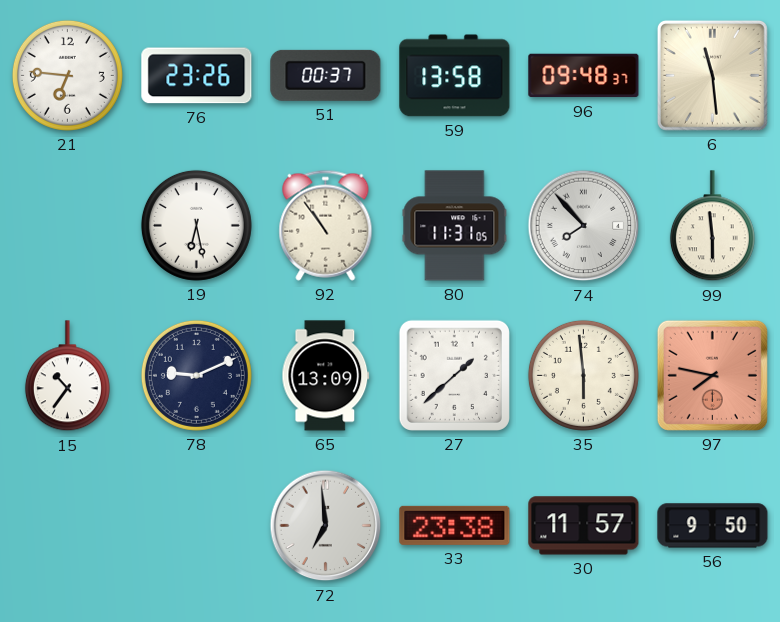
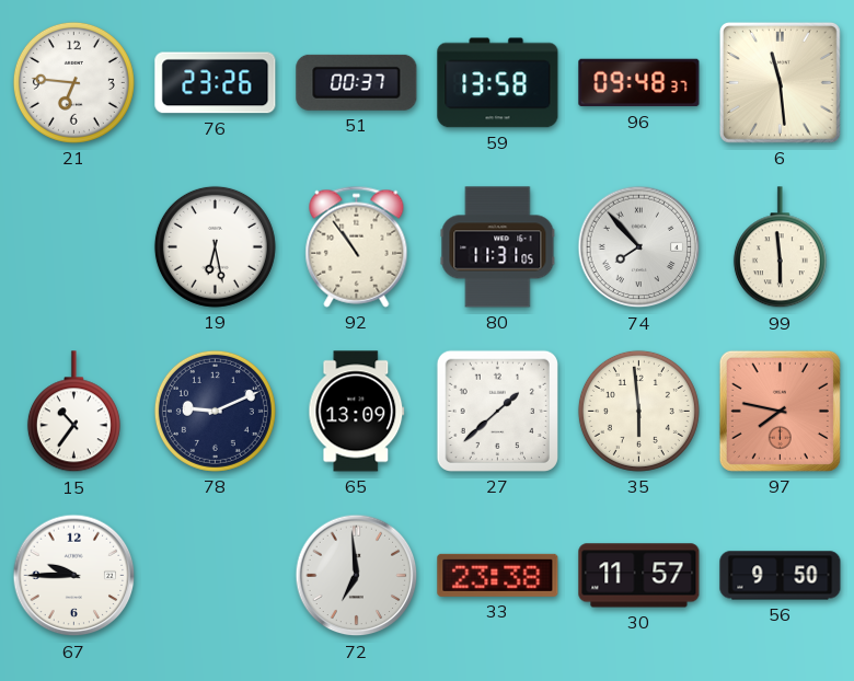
67: none -> 9:45 (74, 576)
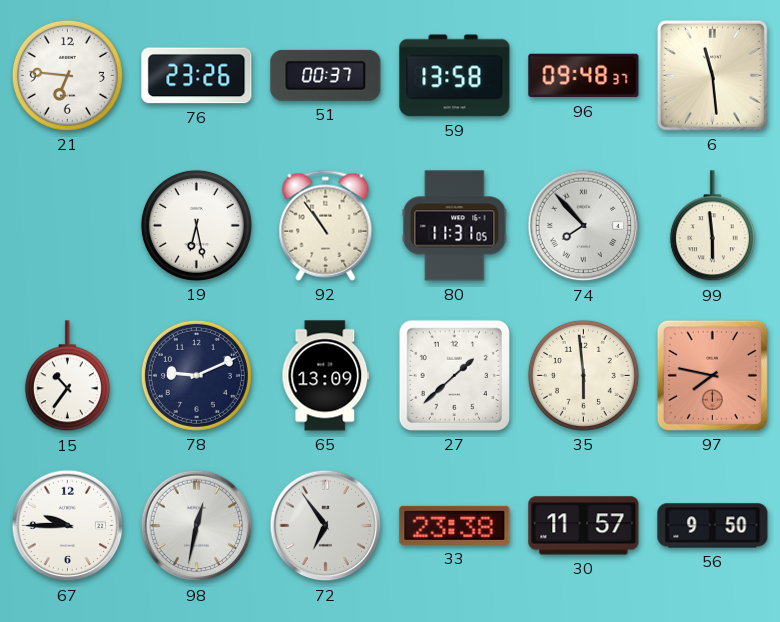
98: none -> 12:32 (197, 526)
72: 6:59 -> 6:54 (326, 526)
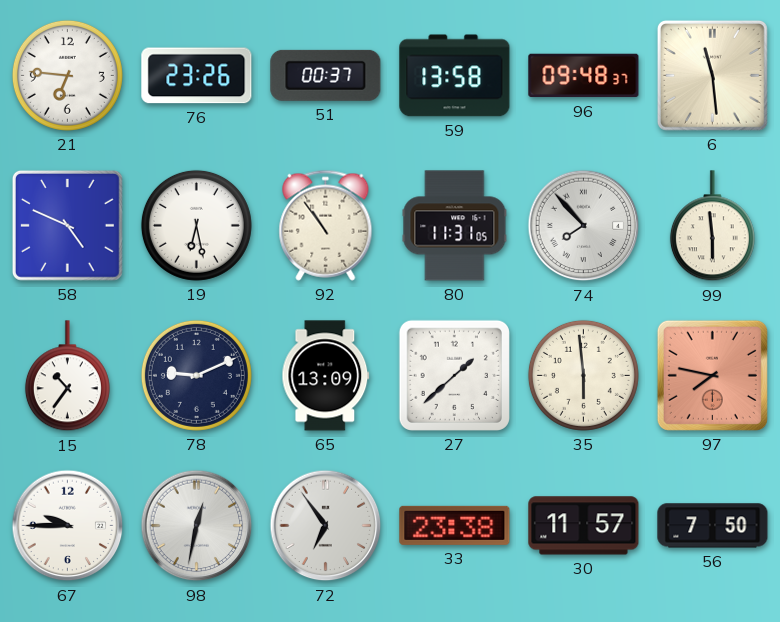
58: none -> 4:49 (67, 225)
56: 9:50 -> 7:50 (713, 526)
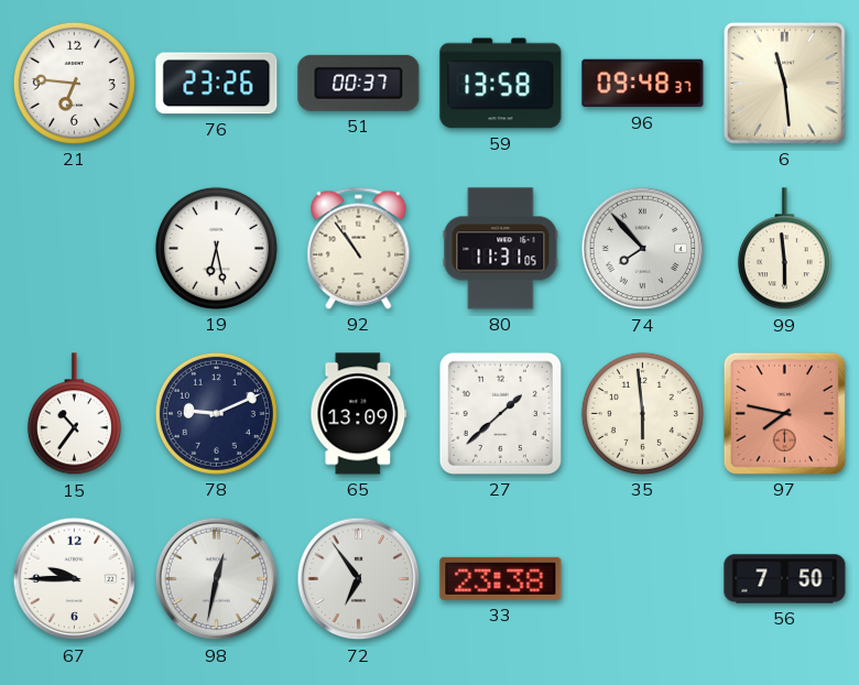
58: 4:49 -> none (67, 225)
30: 11:57 -> none (584, 526)
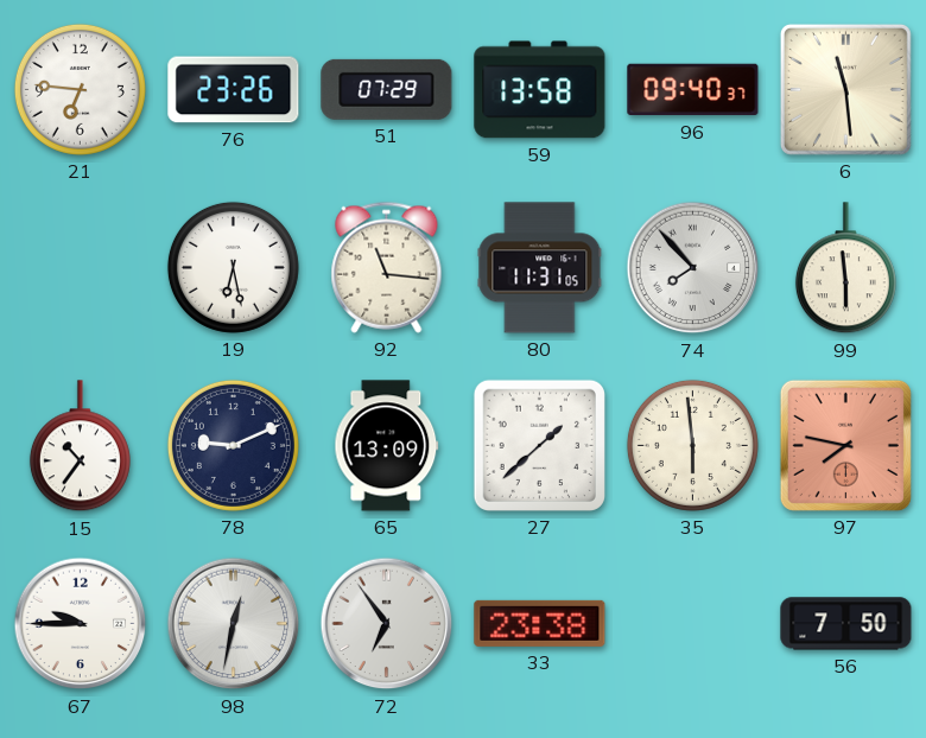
51: 00:37 -> 07:29 (387, 89)
96: 09:48 -> 09:40 (693, 90)
92: 10:54 -> 11:16 (387, 267)
